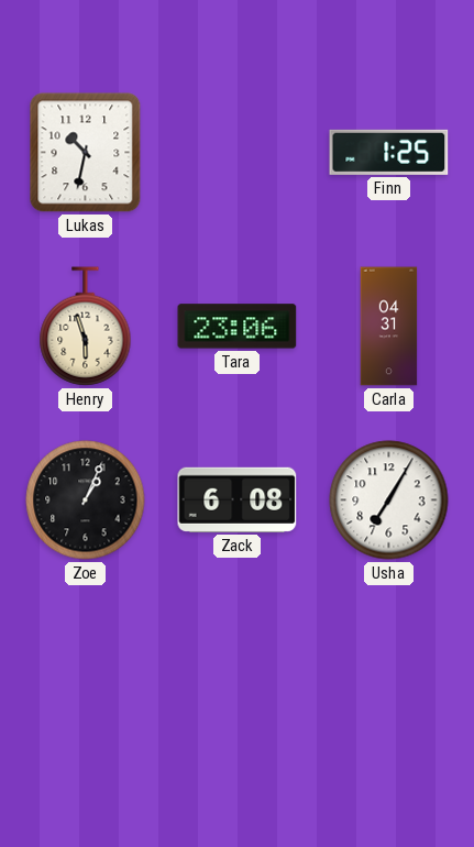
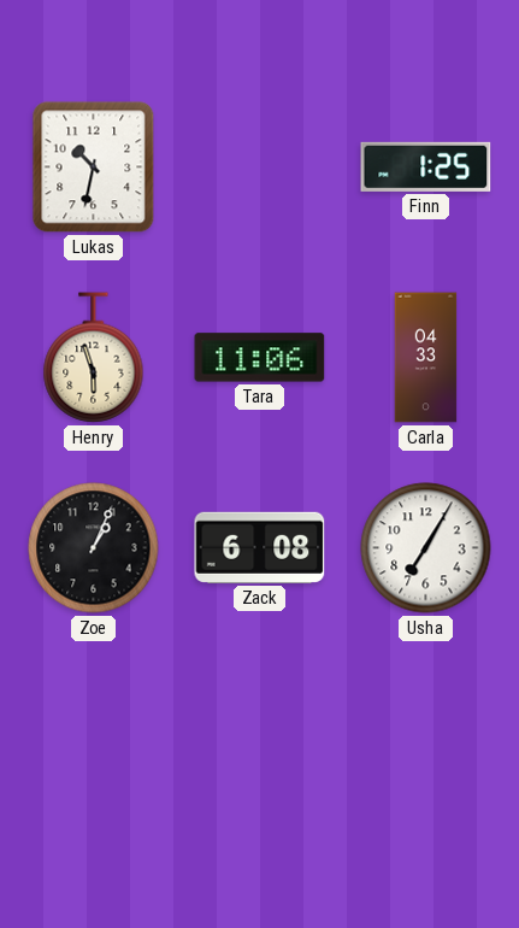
Tara: 23:06 -> 11:06 (260, 358)
Carla: 04:31 -> 04:33 (426, 358)
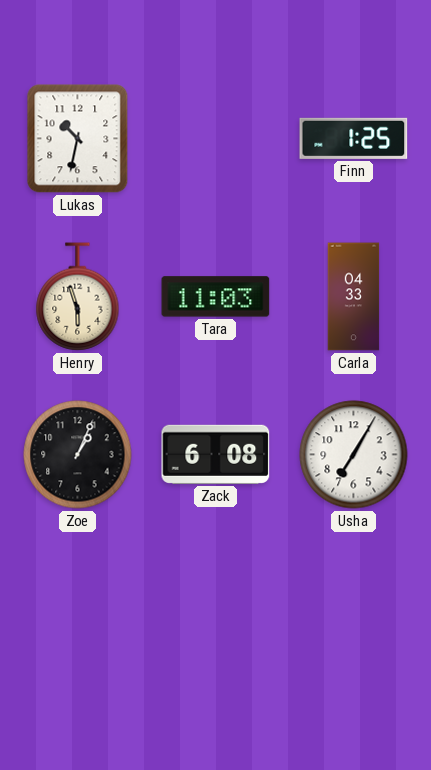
Tara: 11:06 -> 11:03 (216, 297)
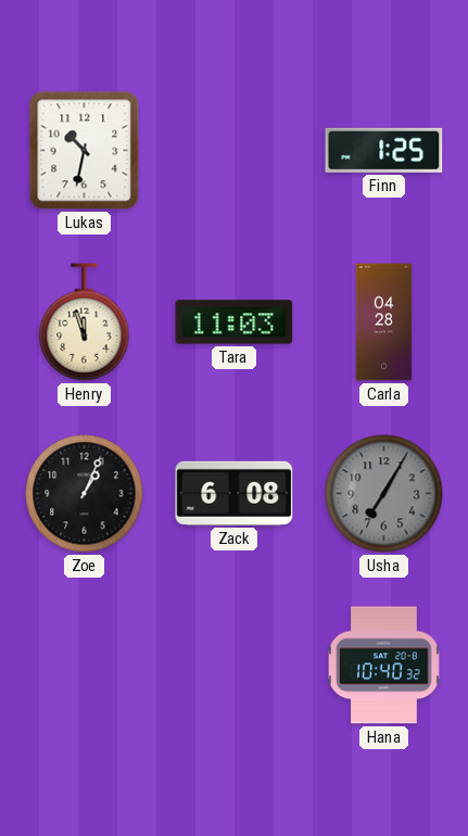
Henry: 5:57 -> 11:57 (85, 322)
Carla: 04:33 -> 04:28 (384, 322)
Usha dial: white -> grey (384, 494)
Hana: none -> 10:40 (384, 666)
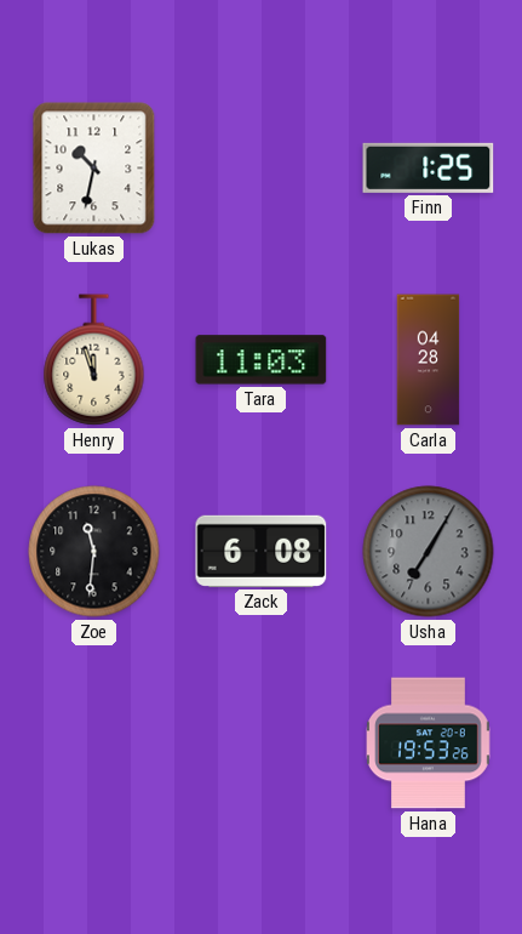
Zoe: 1:04 -> 11:31 (94, 552)
Hana: 10:40 -> 19:53 (429, 744)
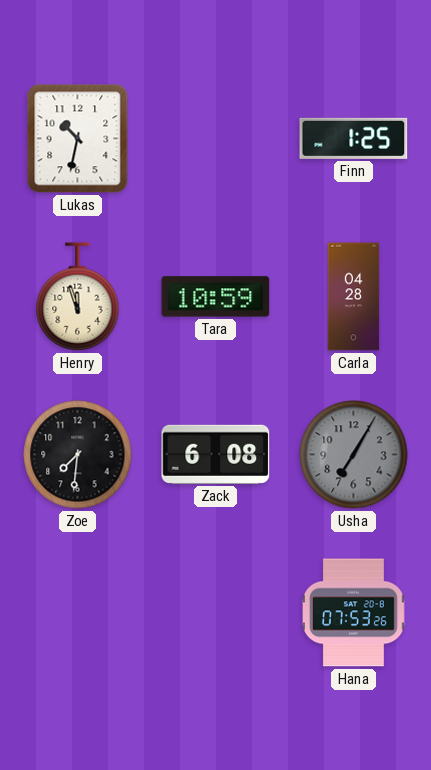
Tara: 11:03 -> 10:59 (216, 297)
Zoe: 11:31 -> 7:31 (78, 455)
Hana: 19:53 -> 07:53 (354, 613)
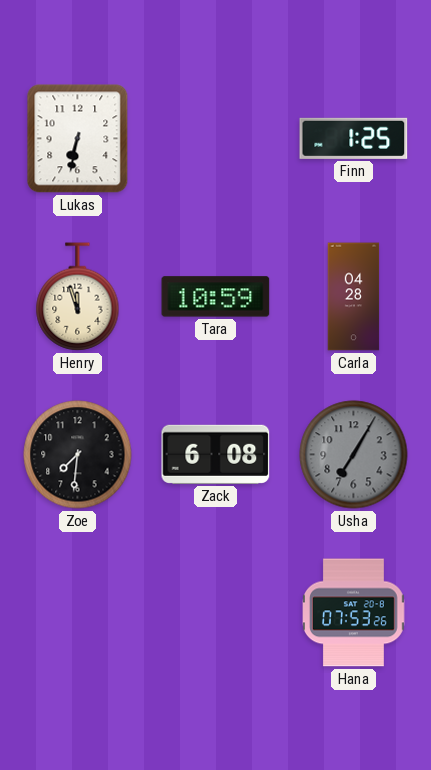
Lukas: 10:32 -> 6:32 (78, 139)
